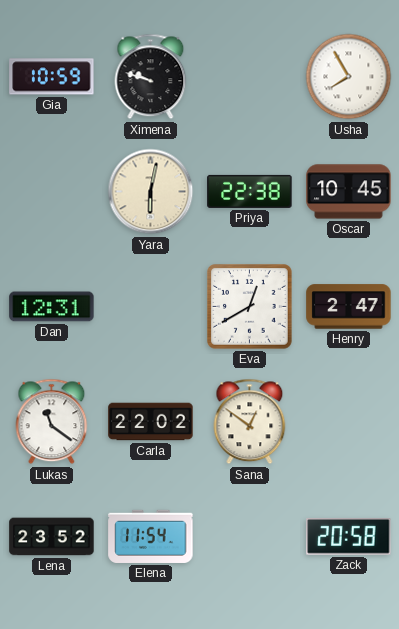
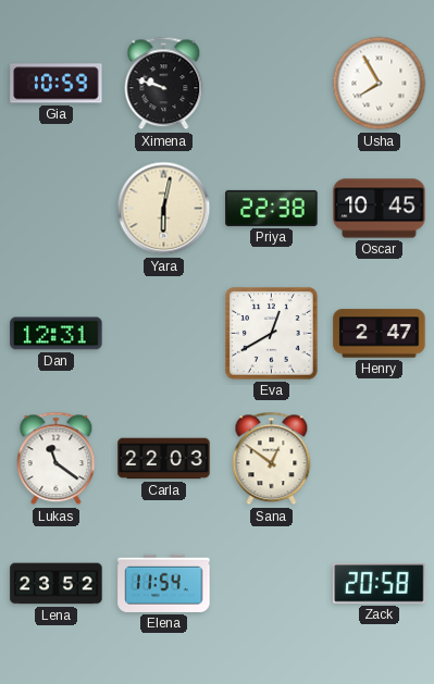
Carla: 22:02 -> 22:03 (164, 459)
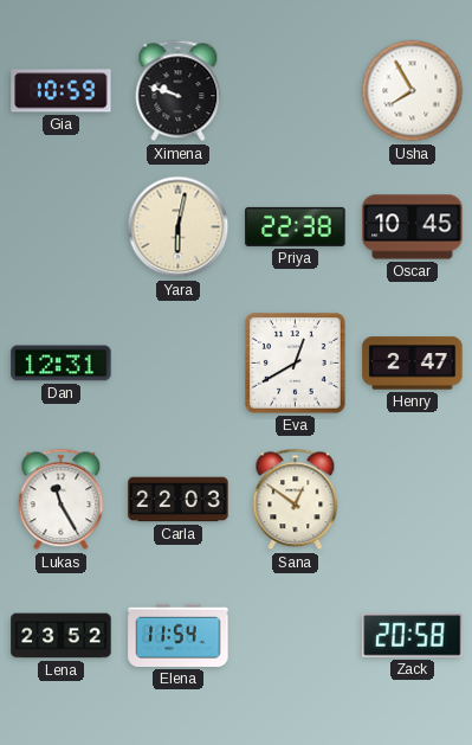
Lukas: 11:21 -> 11:25 (62, 500)
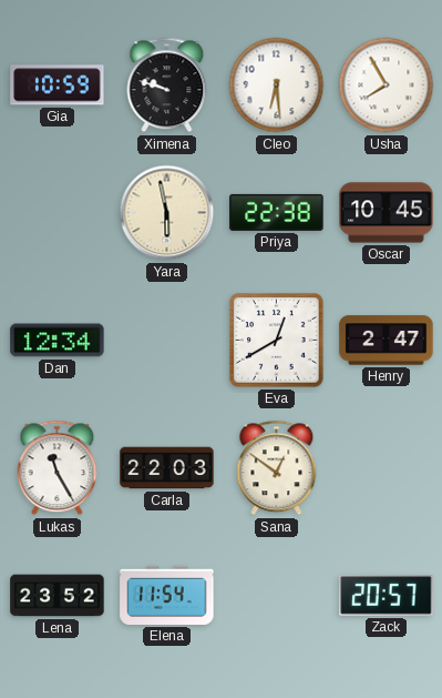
Cleo: none -> 6:29 (277, 85)
Yara: 6:02 -> 5:58 (167, 213)
Dan: 12:31 -> 12:34 (58, 341)
Zack: 20:58 -> 20:57 (387, 596)
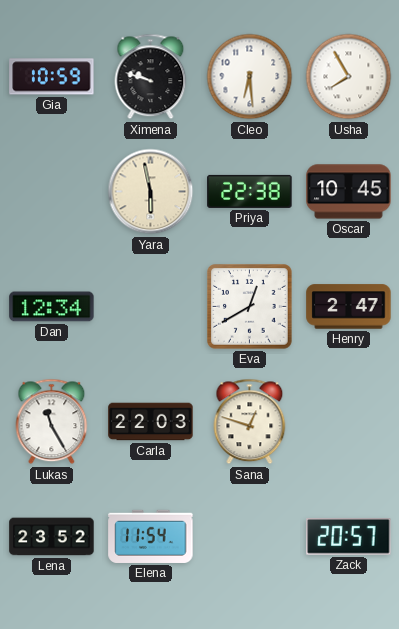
Sana: 12:51 -> 12:48 (250, 422)
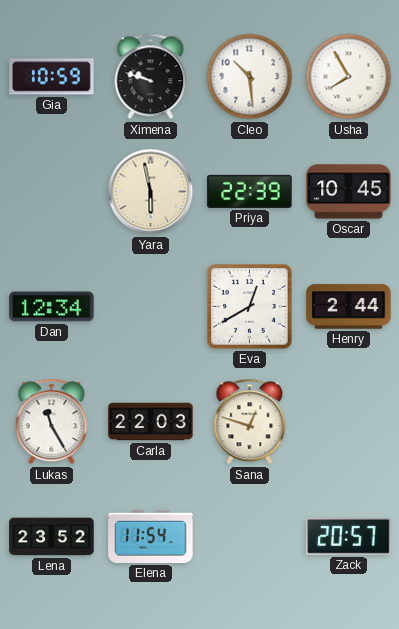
Cleo: 6:29 -> 10:29 (250, 77)
Priya: 22:38 -> 22:39 (250, 191)
Henry: 2:47 -> 2:44 (349, 307)
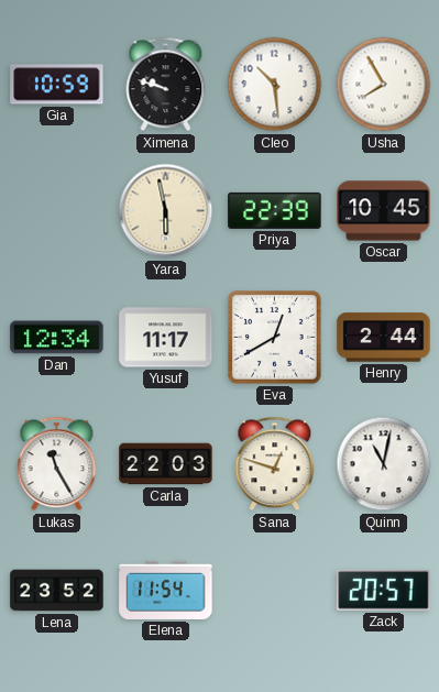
Yusuf: none -> 11:17 (166, 338)
Quinn: none -> 11:02 (384, 464)
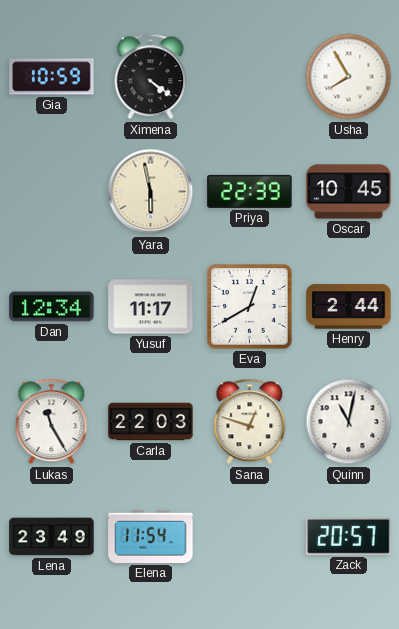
Ximena: 9:48 -> 4:21 (151, 77)
Cleo: 10:29 -> none (275, 85)
Lena: 23:52 -> 23:49 (52, 537)
